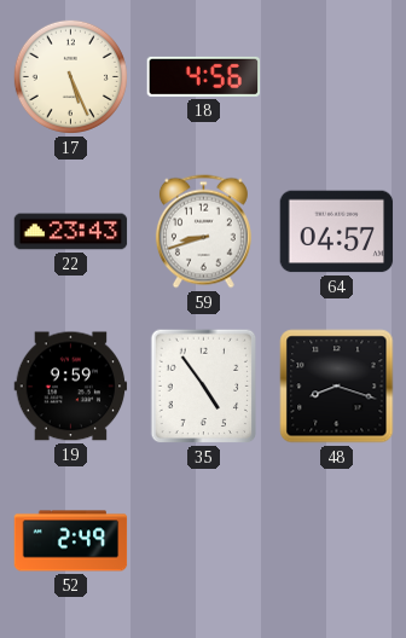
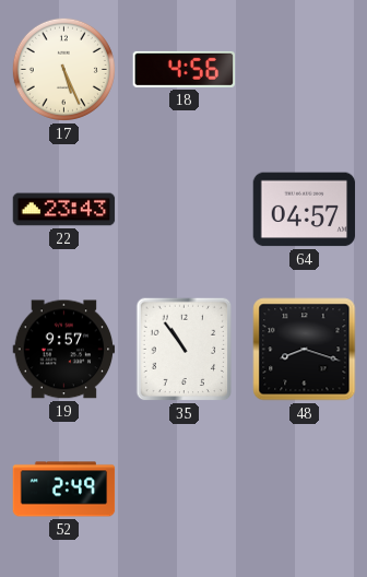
59: 8:42 -> none (203, 232)
19: 9:59 -> 9:57 (64, 350)
35: 4:54 -> 10:54 (185, 350)
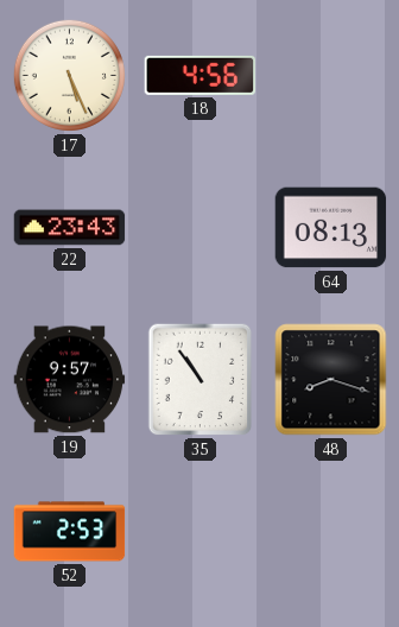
64: 04:57 -> 08:13 (331, 228)
52: 2:49 -> 2:53 (70, 532)
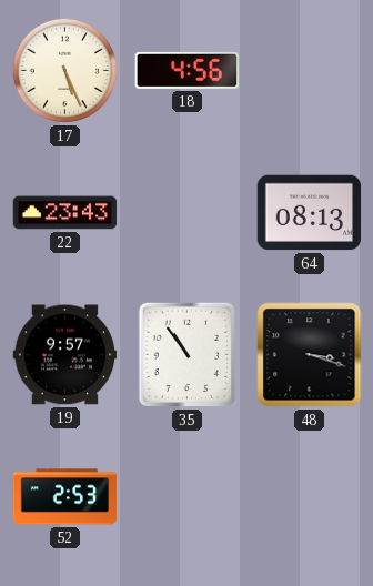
48: 8:18 -> 3:18 (310, 355)
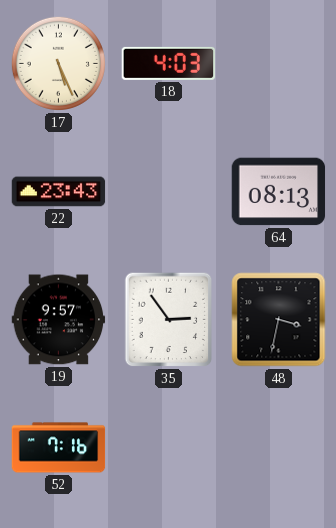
18: 4:56 -> 4:03 (169, 63)
35: 10:54 -> 2:54 (169, 320)
48: 3:18 -> 3:32 (279, 320)
52: 2:53 -> 7:16 (59, 448)
